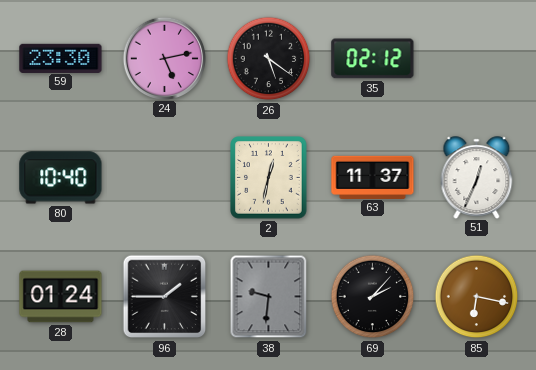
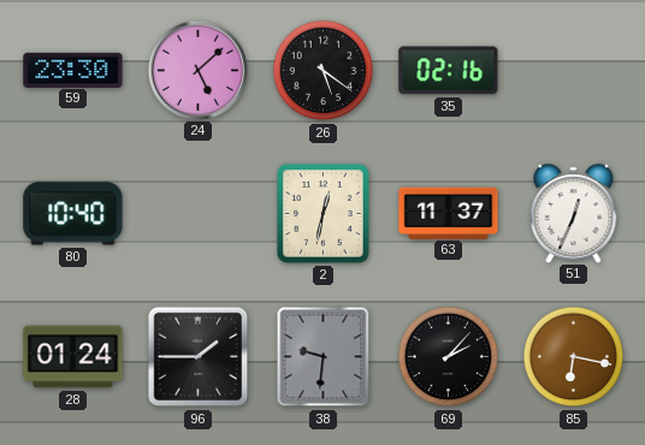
24: 5:13 -> 5:08 (197, 70)
35: 02:12 -> 02:16 (449, 71)
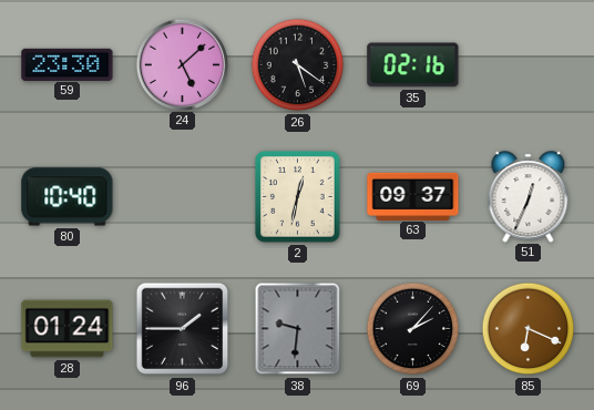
63: 11:37 -> 09:37 (413, 196)
85: 6:17 -> 6:19 (529, 329)
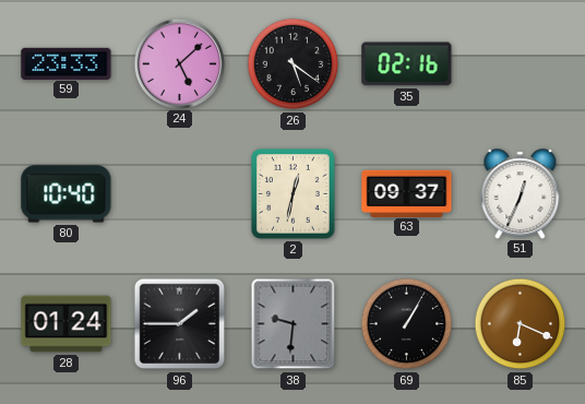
59: 23:30 -> 23:33 (67, 63)
69: 2:07 -> 1:05 (407, 324)
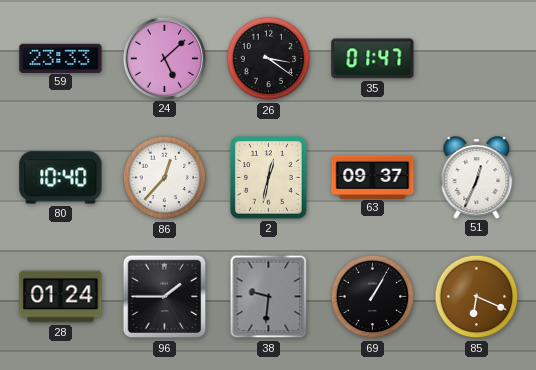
26: 5:21 -> 3:21 (269, 59)
35: 02:16 -> 01:47 (373, 59)
86: none -> 12:37 (165, 178)
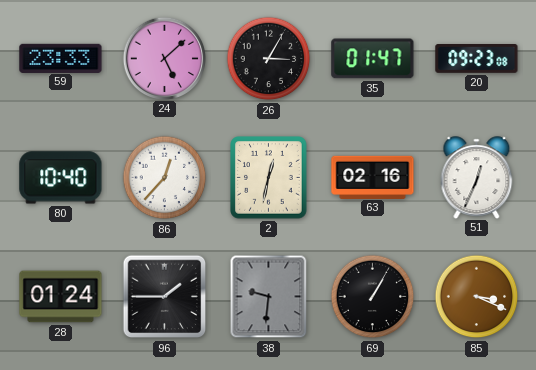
26: 3:21 -> 3:05 (269, 59)
20: none -> 09:23 (477, 59)
63: 09:37 -> 02:16 (373, 177)
85: 6:19 -> 3:19 (477, 297)
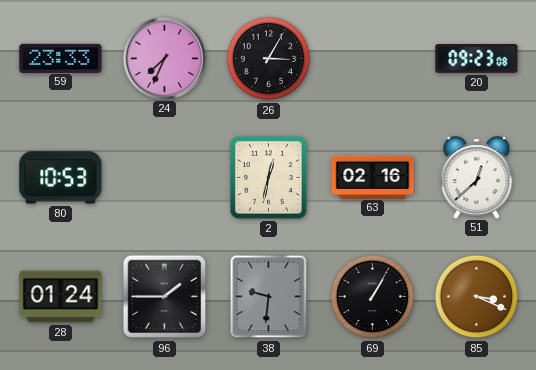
24: 5:08 -> 7:34 (164, 58)
35: 01:47 -> none (373, 59)
80: 10:40 -> 10:53 (61, 178)
86: 12:37 -> none (165, 178)
51: 12:34 -> 12:38 (477, 177)
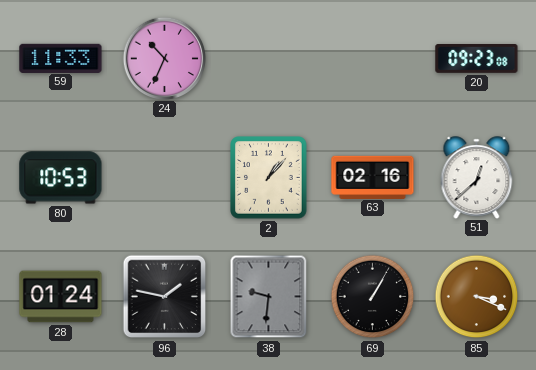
59: 23:33 -> 11:33 (61, 58)
24: 7:34 -> 10:34 (164, 58)
26: 3:05 -> none (269, 59)
2: 12:32 -> 1:07 (269, 178)
96: 1:45 -> 1:47 (165, 297)
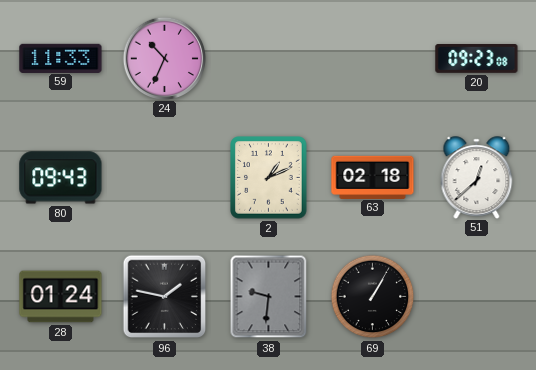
80: 10:53 -> 09:43 (61, 178)
2: 1:07 -> 1:11 (269, 178)
63: 02:16 -> 02:18 (373, 177)
85: 3:19 -> none (477, 297)
